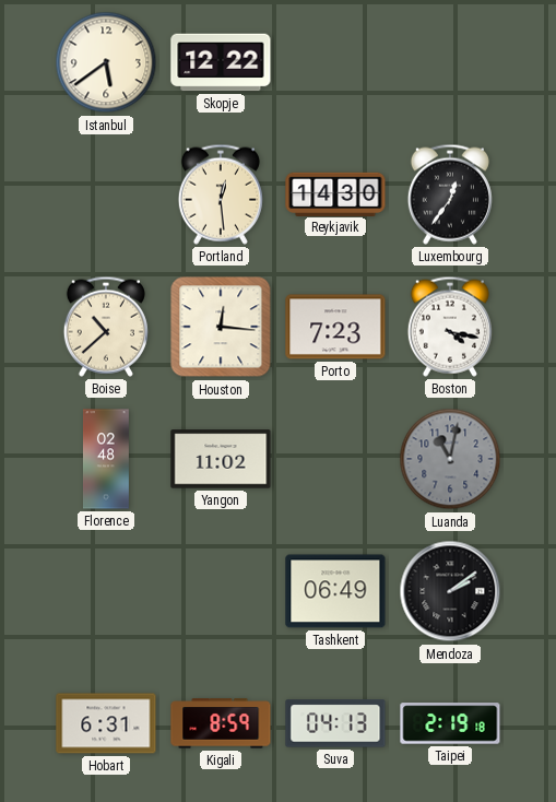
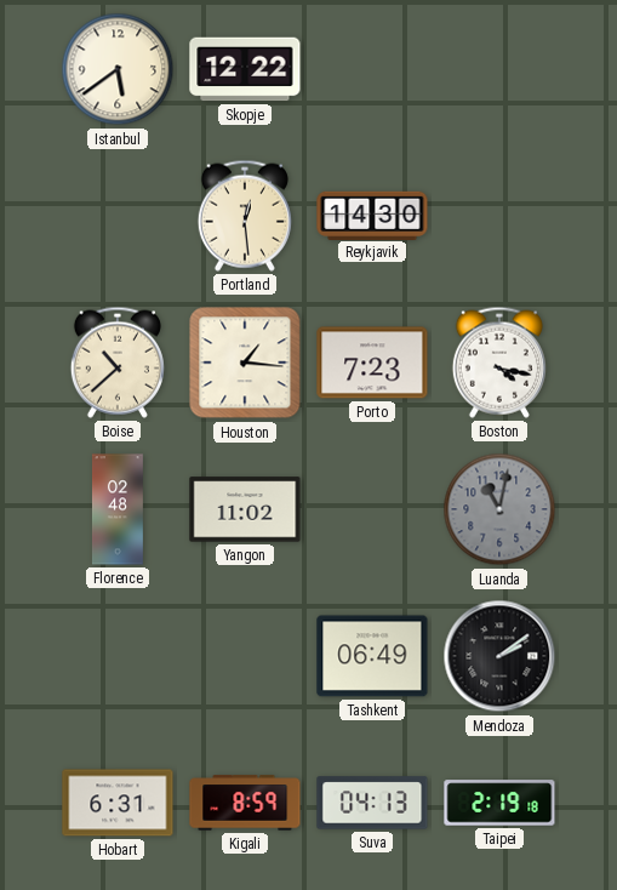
Luxembourg: 12:36 -> none (450, 194)
Houston: 12:16 -> 1:16 (245, 363)
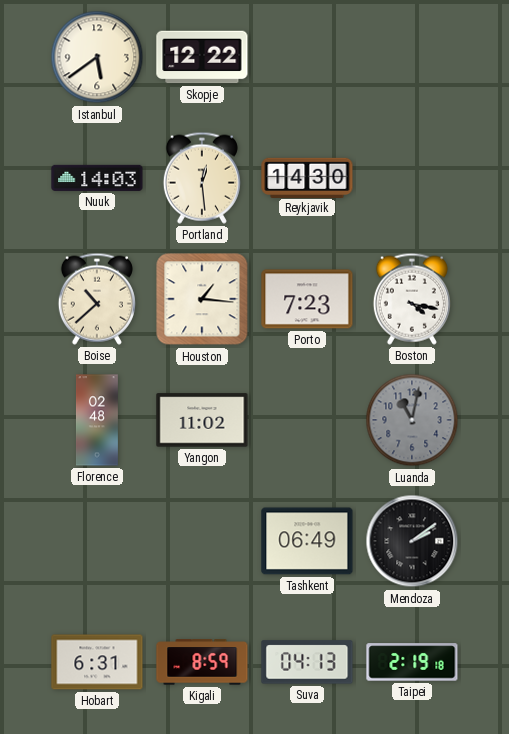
Nuuk: none -> 14:03 (97, 178)
